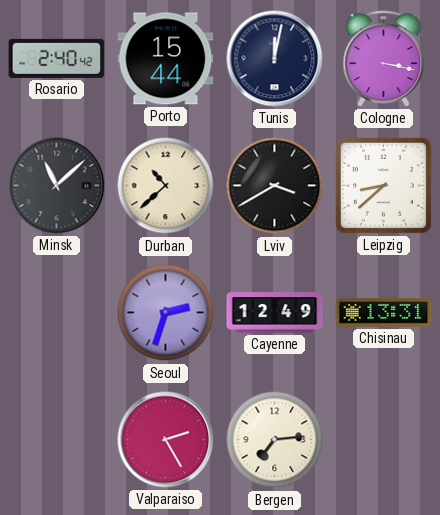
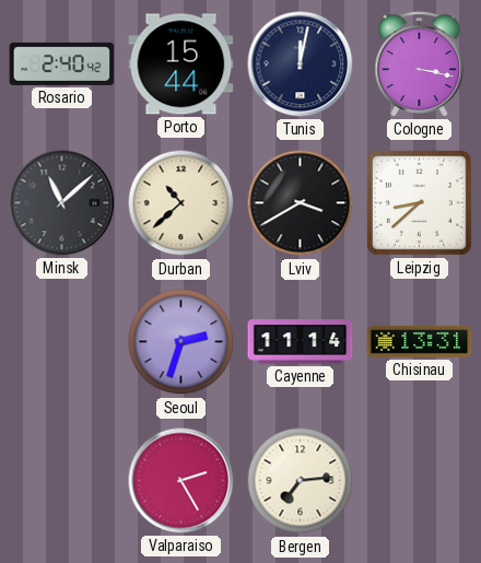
Cayenne: 12:49 -> 11:14 (301, 342)
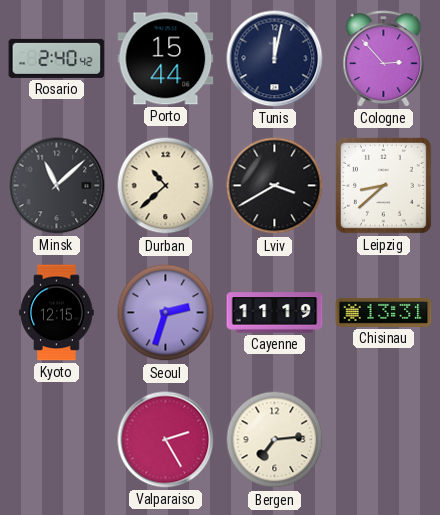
Cologne: 3:17 -> 2:53 (384, 59)
Kyoto: none -> 12:15 (57, 313)
Cayenne: 11:14 -> 11:19 (275, 313)
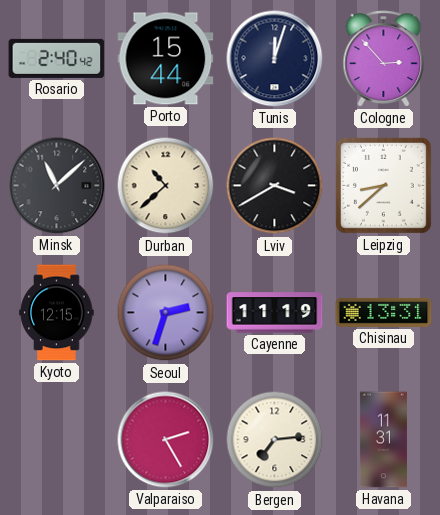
Tunis: 12:02 -> 12:03 (275, 59)
Havana: none -> 11:31 (383, 440)
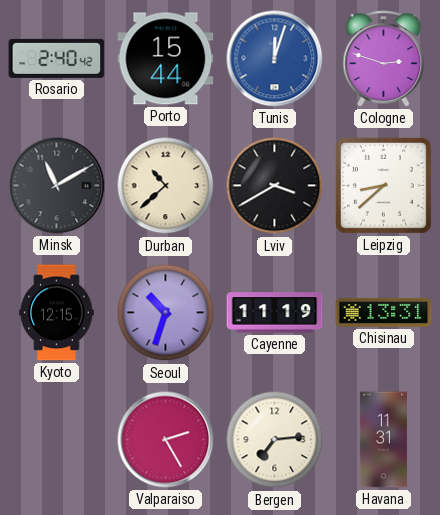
Tunis dial: navy -> blue (275, 59)
Cologne: 2:53 -> 2:48 (384, 59)
Minsk: 11:08 -> 11:10 (57, 186)
Seoul: 2:33 -> 10:33 (166, 313)
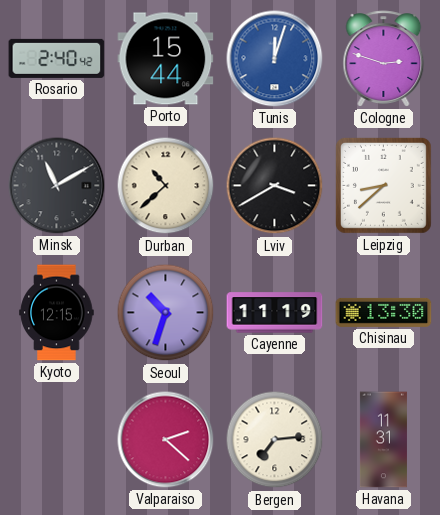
Chisinau: 13:31 -> 13:30 (384, 312)
Valparaiso: 2:25 -> 2:22 (166, 440)
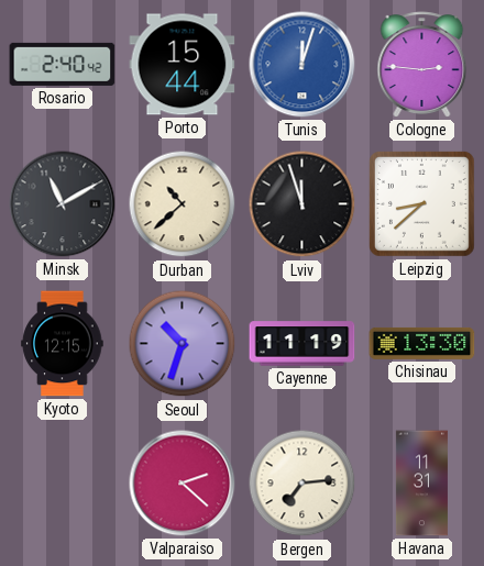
Cologne: 2:48 -> 2:46 (422, 65)
Lviv: 3:40 -> 11:57 (302, 204)
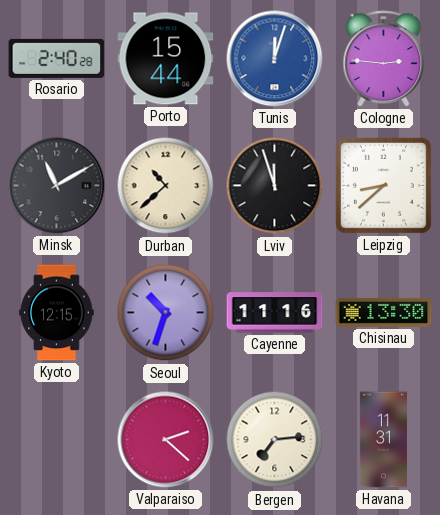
Rosario: 2:40:42 -> 2:40:28 (57, 58)
Cayenne: 11:19 -> 11:16 (275, 313)
